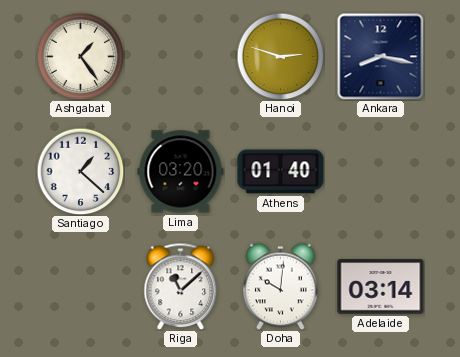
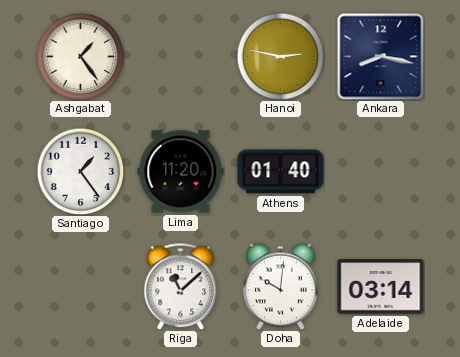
Hanoi: 2:48 -> 2:47 (280, 56)
Santiago: 1:22 -> 1:24 (80, 171)
Lima: 03:20 -> 11:20 (181, 172)
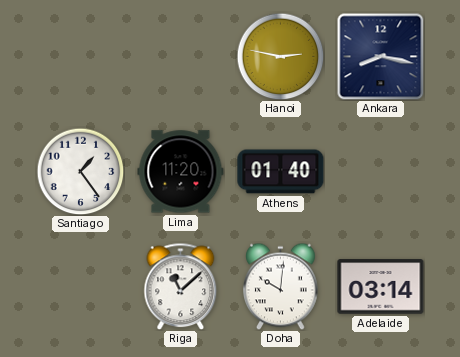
Ashgabat: 1:24 -> none (80, 56)
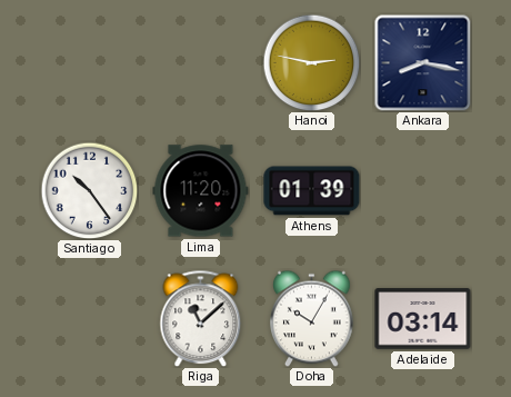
Santiago: 1:24 -> 10:24 (89, 190)
Athens: 01:40 -> 01:39 (312, 191)
Doha: 10:01 -> 10:05 (312, 318)
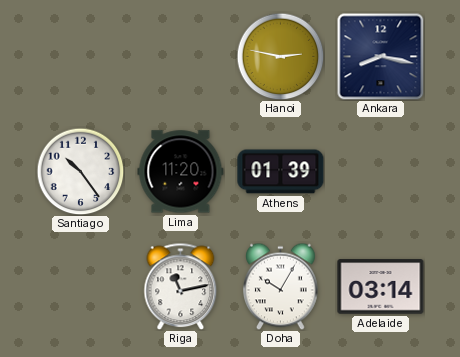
Riga: 11:08 -> 11:13 (181, 286)
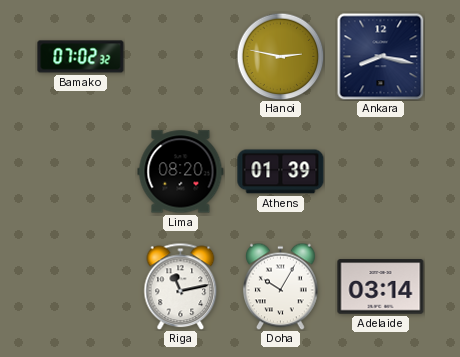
Bamako: none -> 07:02 (81, 57)
Santiago: 10:24 -> none (80, 171)
Lima: 11:20 -> 08:20 (181, 172)
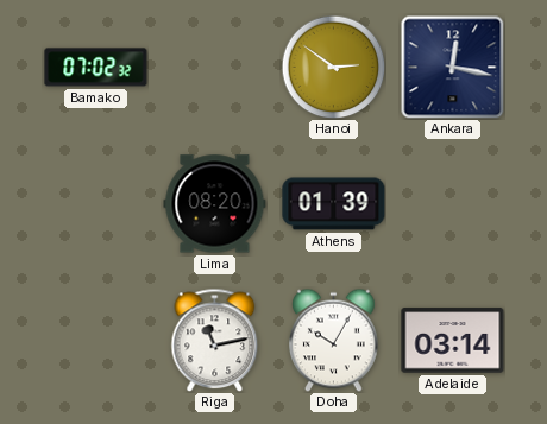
Hanoi: 2:47 -> 2:51 (333, 67)
Ankara: 8:17 -> 12:17 (452, 67)
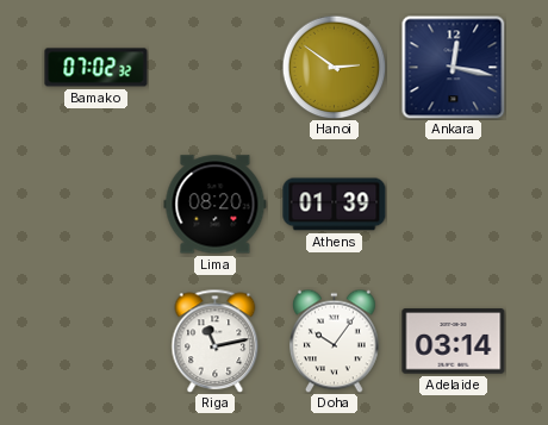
Doha: 10:05 -> 10:06 (335, 340)
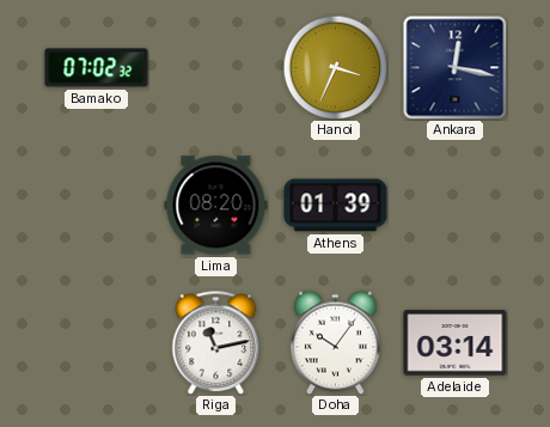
Hanoi: 2:51 -> 3:34 (335, 67)
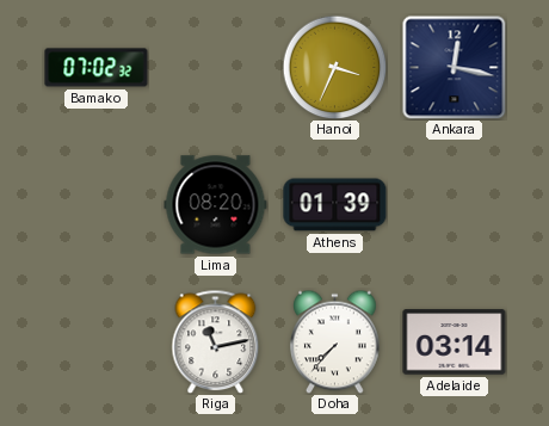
Doha: 10:06 -> 7:37 (335, 341)
